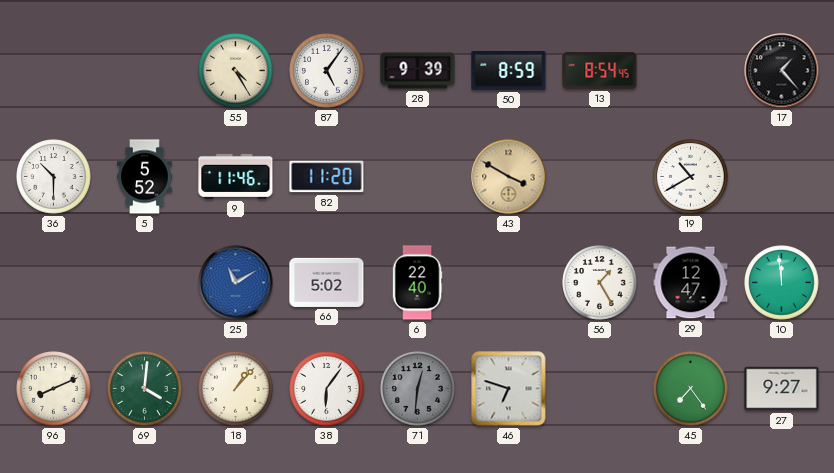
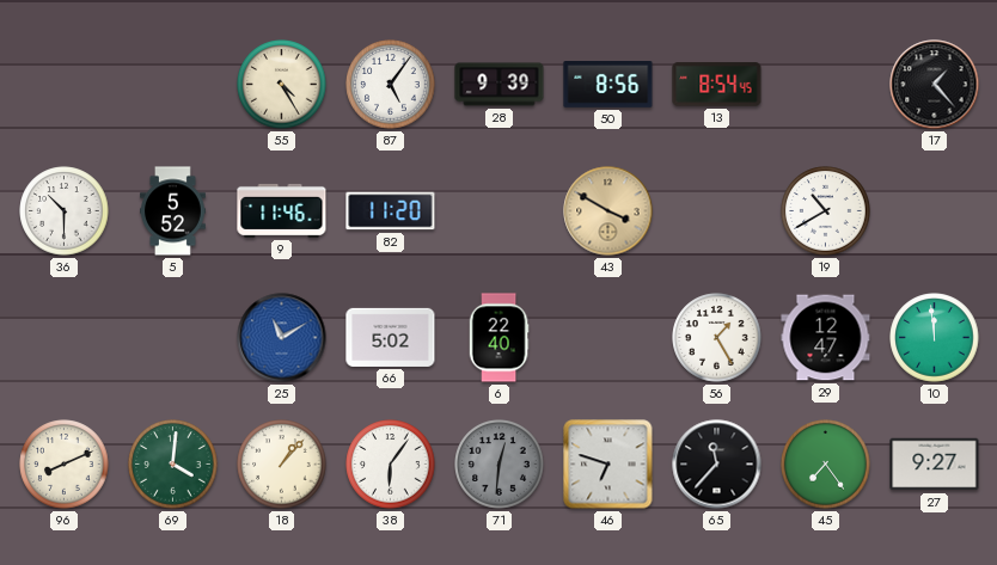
50: 8:59 -> 8:56 (608, 85)
65: none -> 11:37 (717, 465)
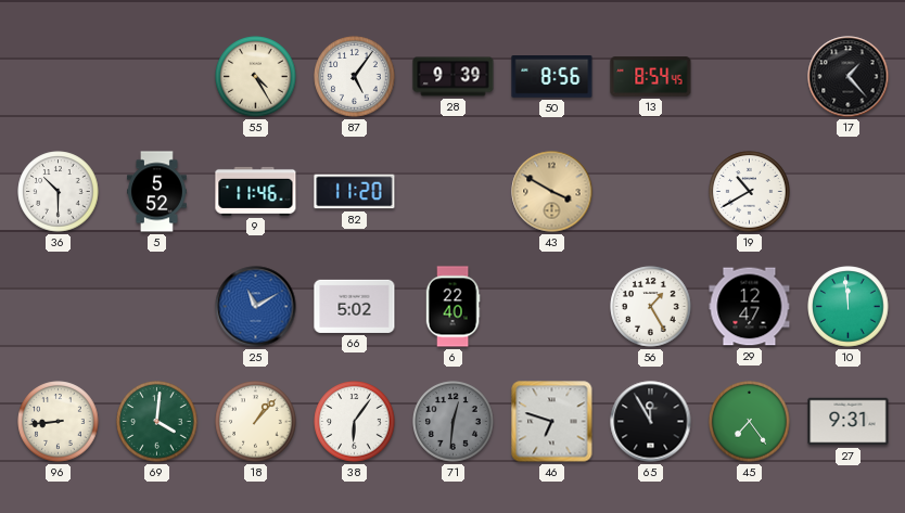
96: 8:11 -> 8:44 (59, 422)
65: 11:37 -> 11:55 (651, 422)
27: 9:27 -> 9:31 (849, 422)
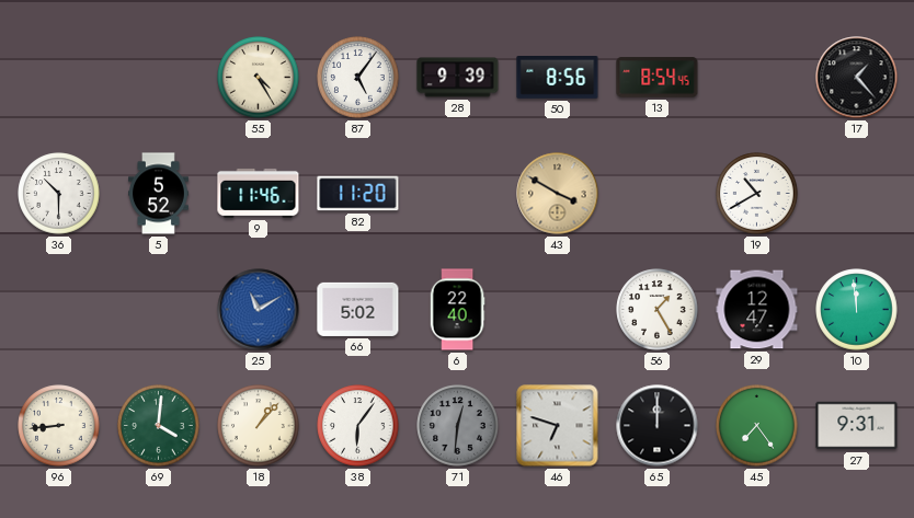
65: 11:55 -> 12:00 (658, 426)
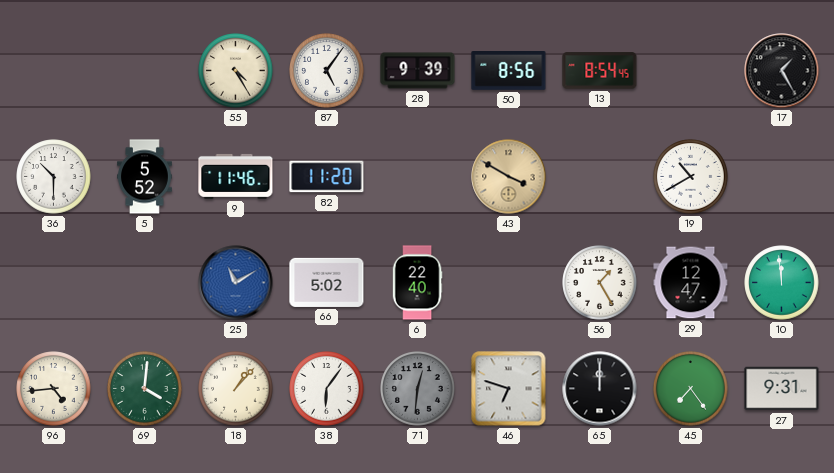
17: 1:23 -> 1:25 (782, 71)
96: 8:44 -> 4:44 (54, 389)
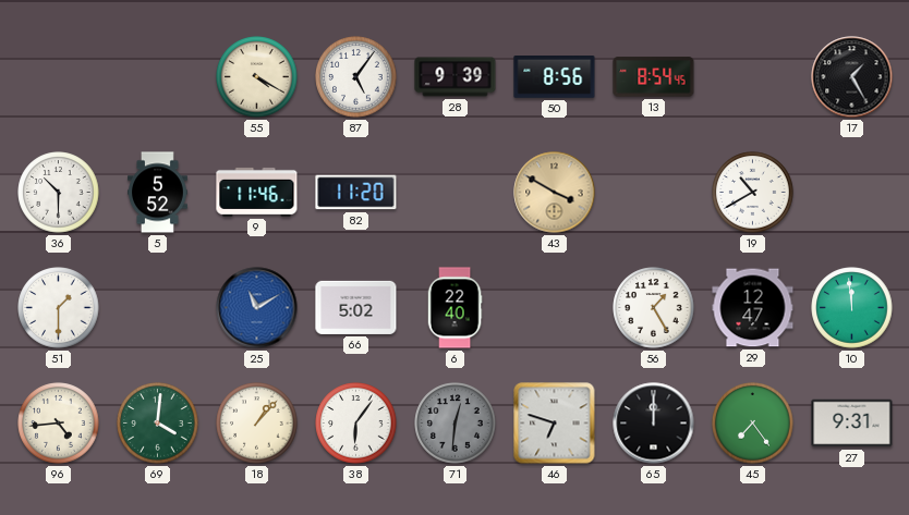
55: 4:25 -> 4:20 (257, 77)
51: none -> 1:30 (59, 308)
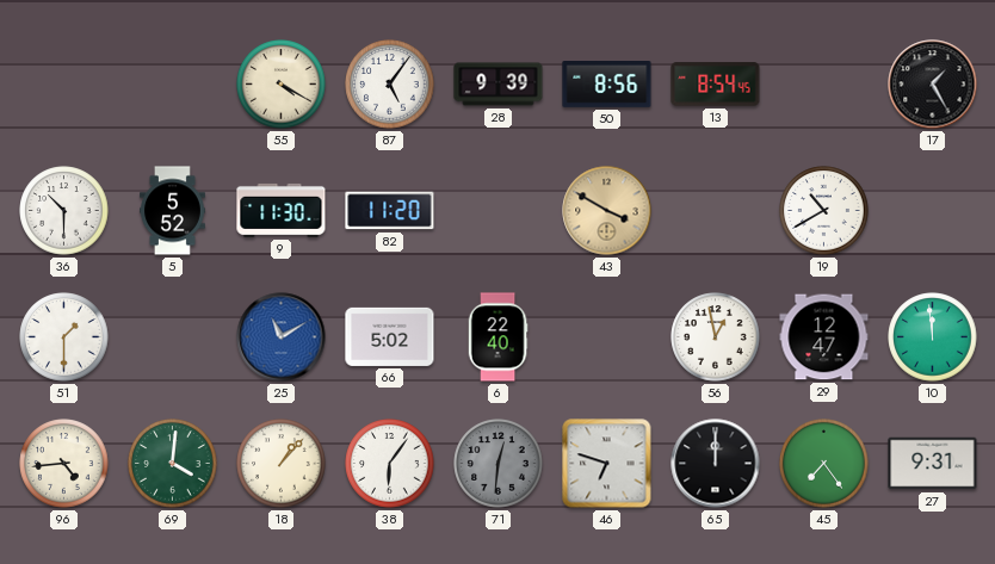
9: 11:46 -> 11:30 (282, 210)
56: 1:25 -> 12:58 (716, 337)
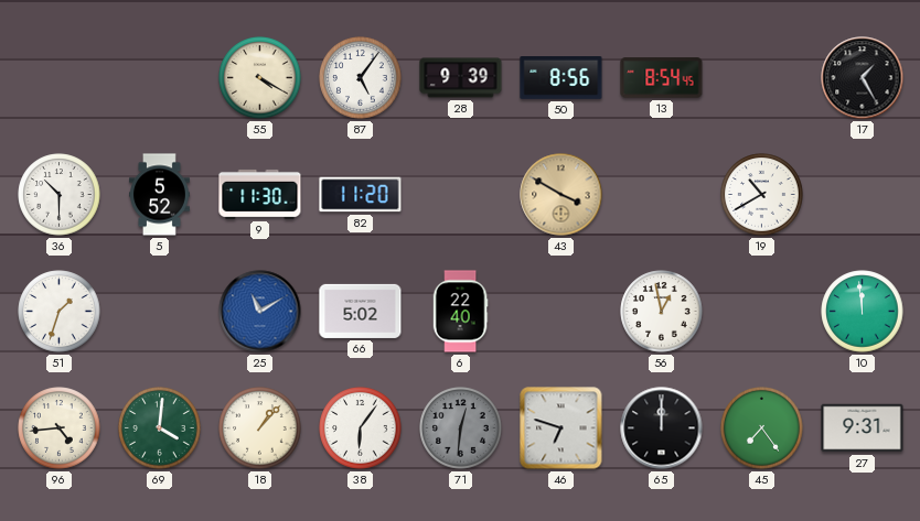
51: 1:30 -> 1:33 (60, 312)
29: 12:47 -> none (824, 337)
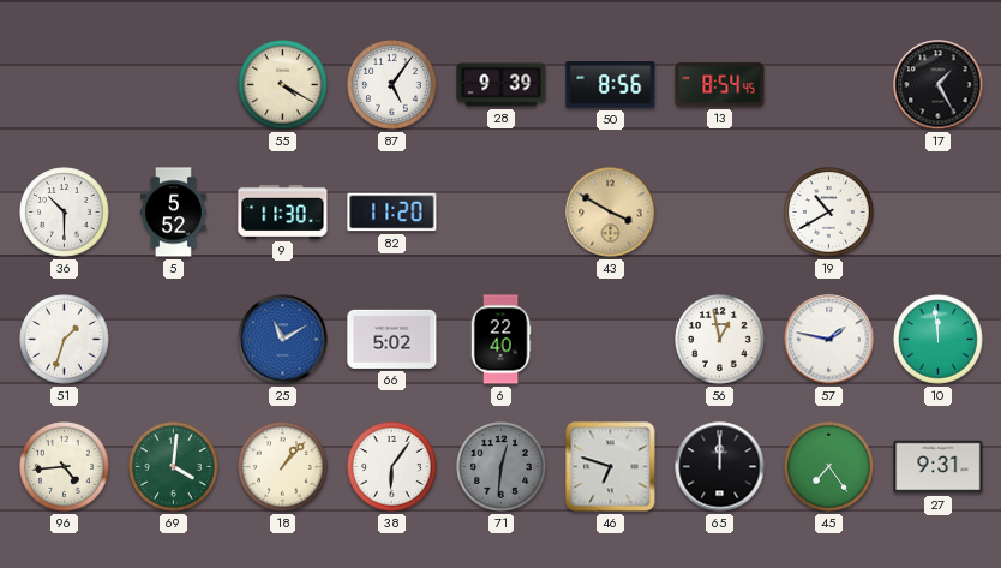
57: none -> 1:47 (829, 340)
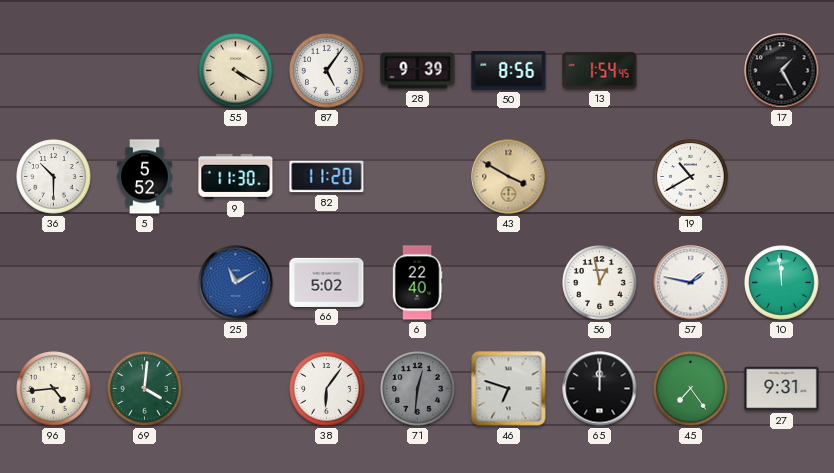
13: 8:54 -> 1:54 (600, 71)
51: 1:33 -> none (65, 340)
18: 1:07 -> none (283, 467)
